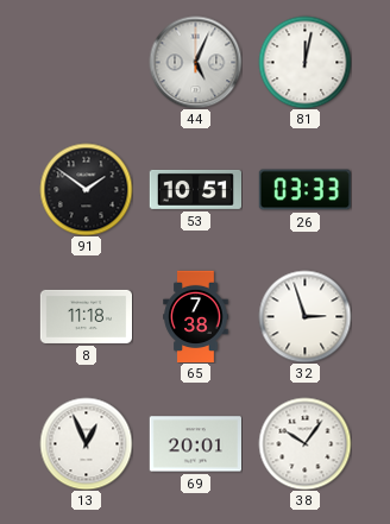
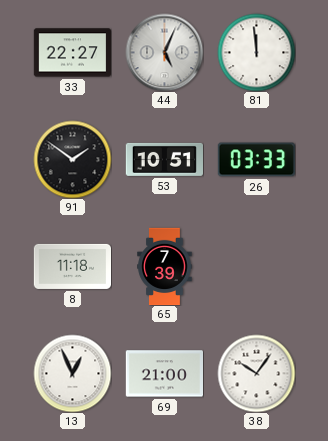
33: none -> 22:27 (72, 53)
81: 12:02 -> 11:59 (256, 52)
65: 7:38 -> 7:39 (165, 266)
32: 2:57 -> none (304, 316)
69: 20:01 -> 21:00 (164, 374)
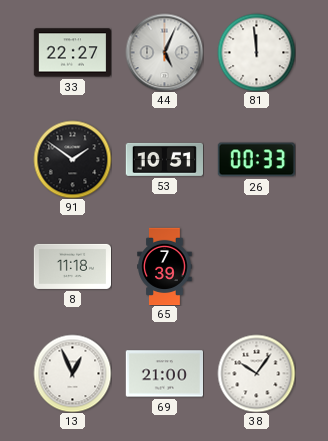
26: 03:33 -> 00:33 (256, 160)
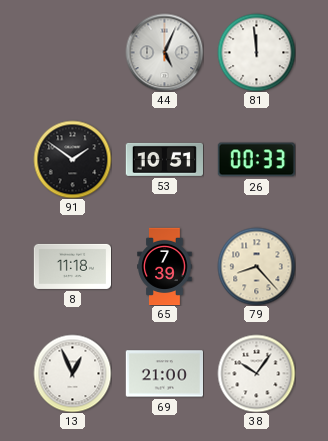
33: 22:27 -> none (72, 53)
79: none -> 8:23 (256, 266)
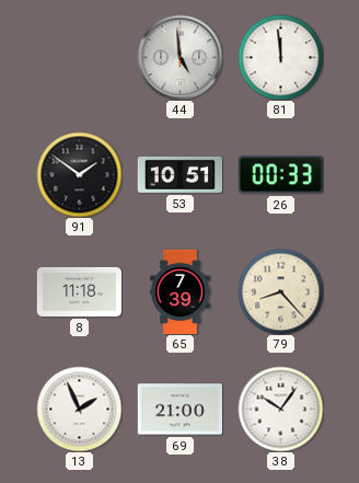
44: 5:04 -> 4:59 (179, 57)
13: 12:56 -> 1:56 (79, 409)
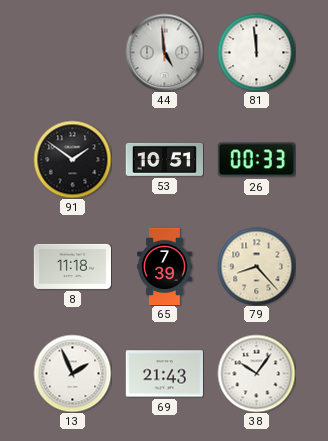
69: 21:00 -> 21:43 (164, 374)
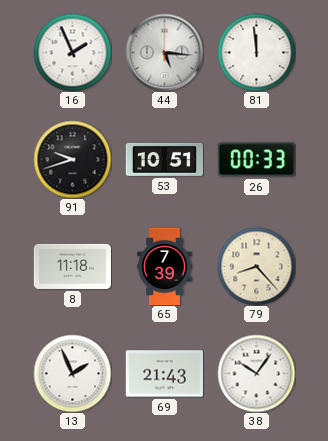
16: none -> 1:56 (72, 52)
44: 4:59 -> 5:16 (164, 52)
91: 1:51 -> 9:42 (72, 159)
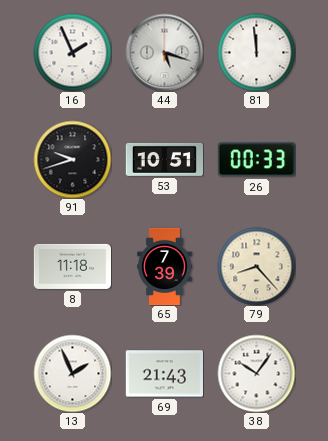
44: 5:16 -> 5:18 (164, 52)
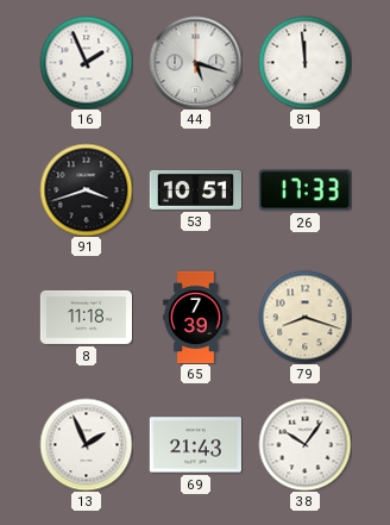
91: 9:42 -> 3:42 (86, 189)
26: 00:33 -> 17:33 (304, 190)
79: 8:23 -> 8:18 (304, 317)
